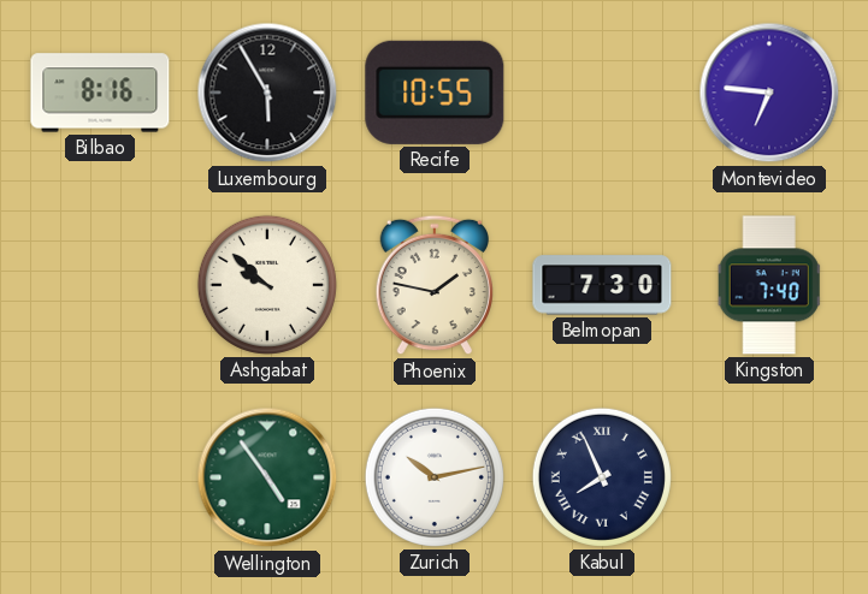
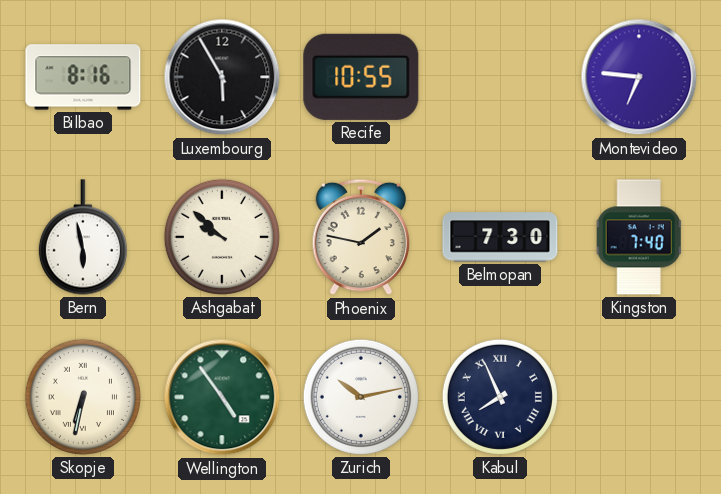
Bern: none -> 5:58 (83, 237)
Skopje: none -> 6:32 (83, 397)
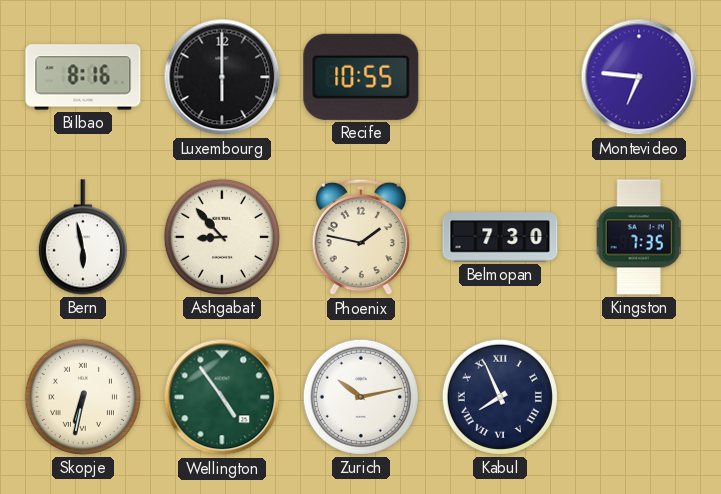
Luxembourg: 5:55 -> 6:00 (222, 77)
Ashgabat: 9:52 -> 8:53 (222, 237)
Kingston: 7:40 -> 7:35 (639, 237)
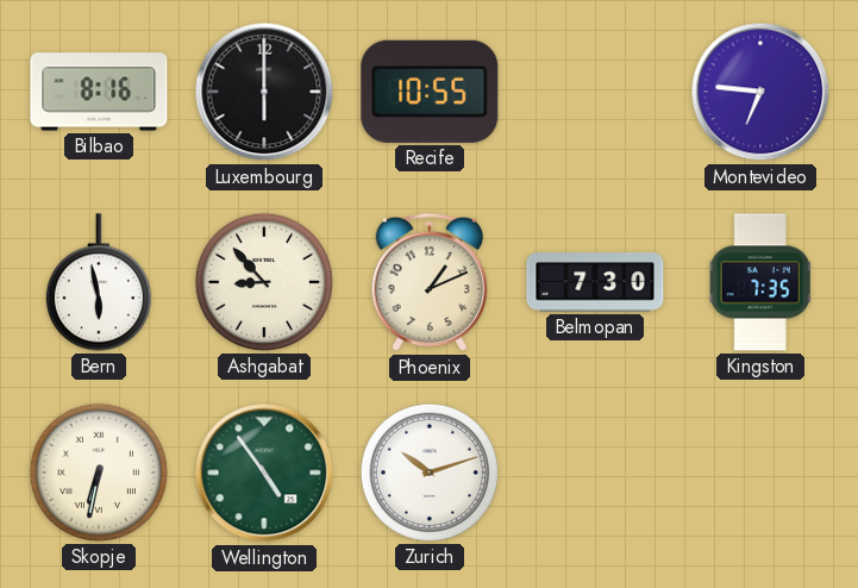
Phoenix: 1:47 -> 1:11 (428, 282)
Zurich: 10:13 -> 10:12 (430, 473)
Kabul: 7:56 -> none (500, 397)
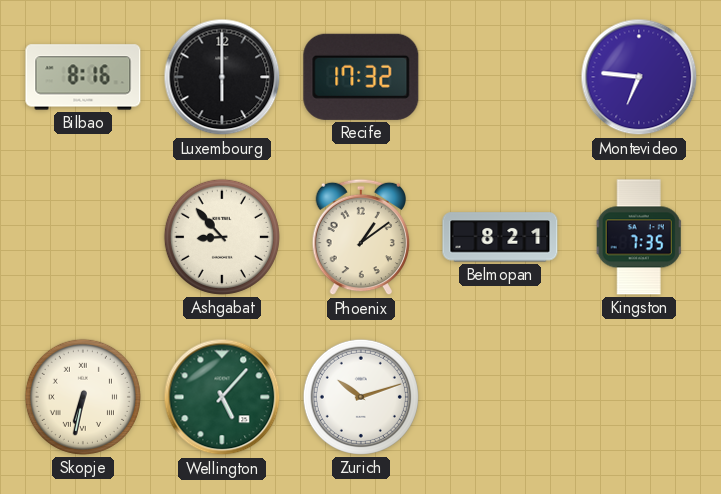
Recife: 10:55 -> 17:32 (361, 77)
Bern: 5:58 -> none (99, 282)
Phoenix: 1:11 -> 1:09 (360, 237)
Belmopan: 7:30 -> 8:21 (500, 237)
Wellington: 4:54 -> 5:07 (222, 397)
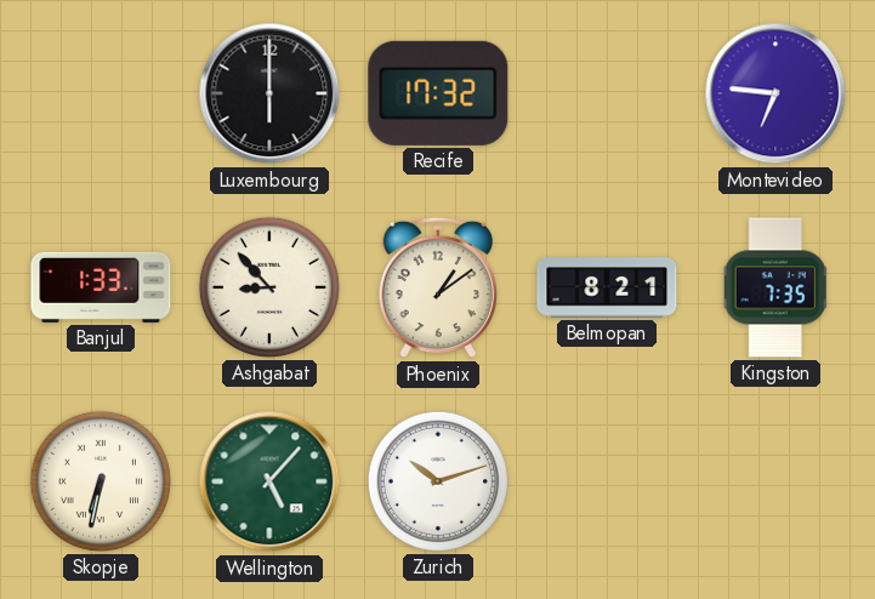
Bilbao: 8:16 -> none (83, 77)
Banjul: none -> 1:33 (101, 287)
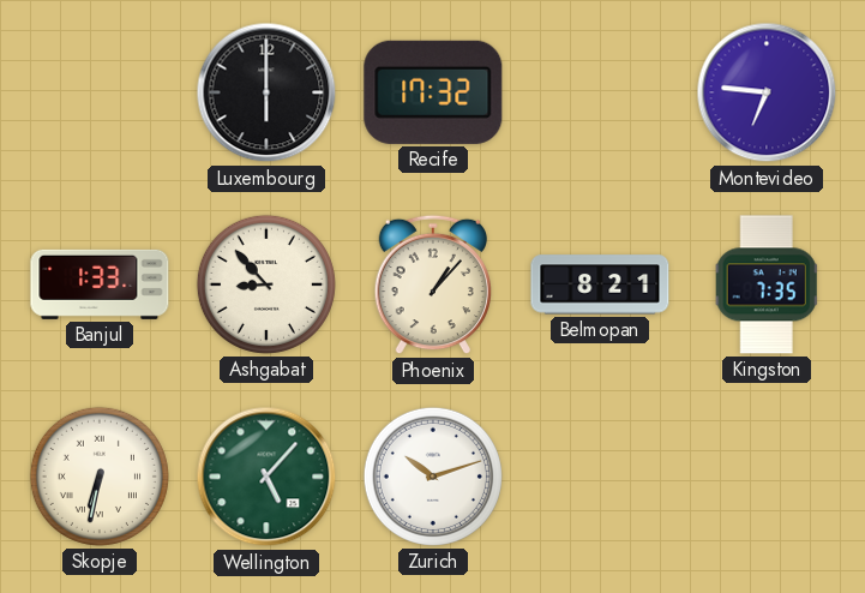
Phoenix: 1:09 -> 1:07 (432, 284)
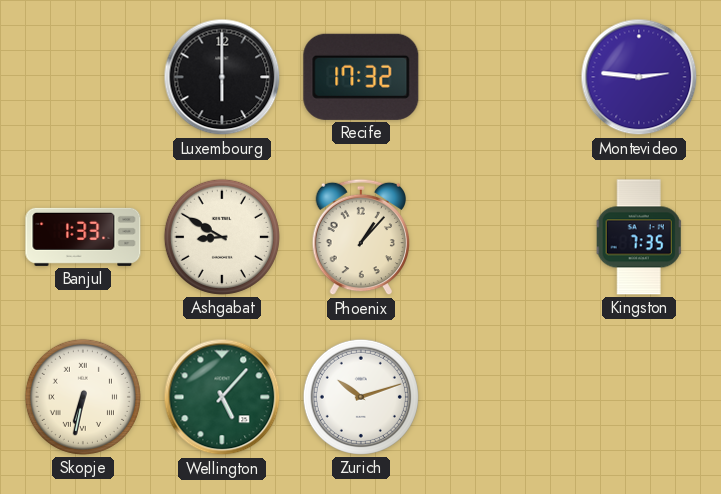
Montevideo: 6:46 -> 2:46 (639, 77)
Ashgabat: 8:53 -> 8:50 (222, 237)
Belmopan: 8:21 -> none (600, 284)
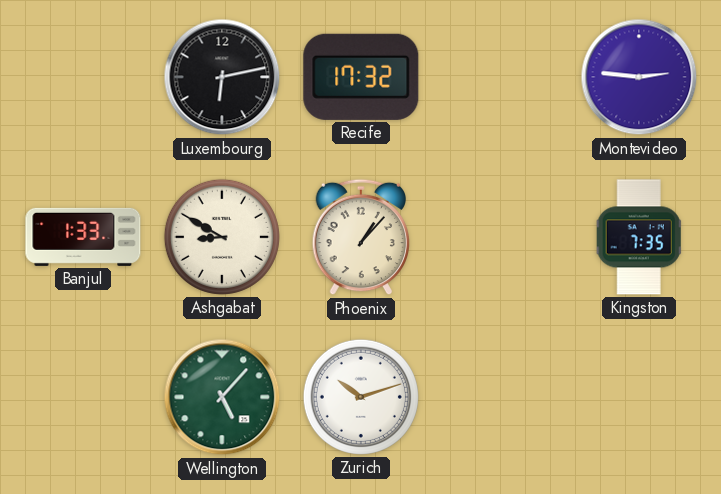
Luxembourg: 6:00 -> 6:13 (222, 77)
Skopje: 6:32 -> none (83, 397)
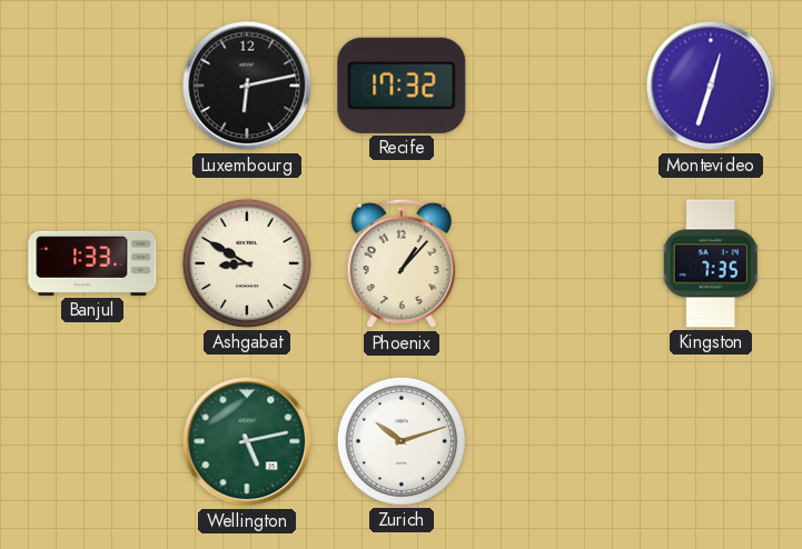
Montevideo: 2:46 -> 12:33 (711, 86)
Wellington: 5:07 -> 5:13 (247, 441)
